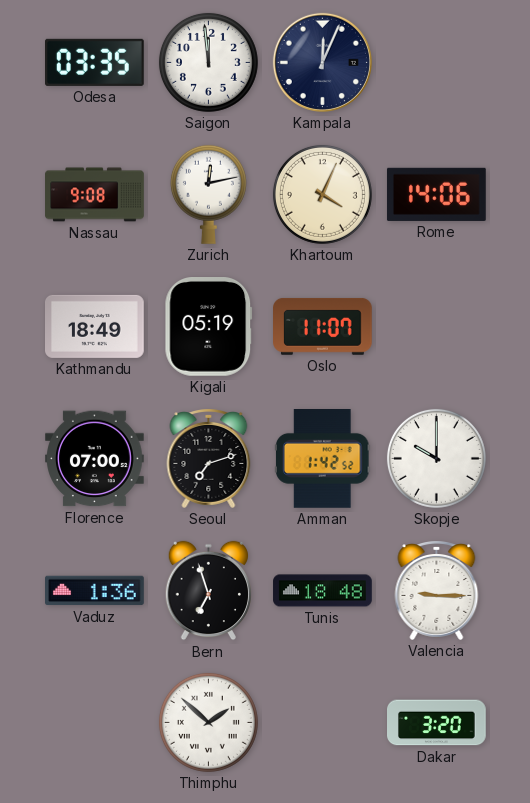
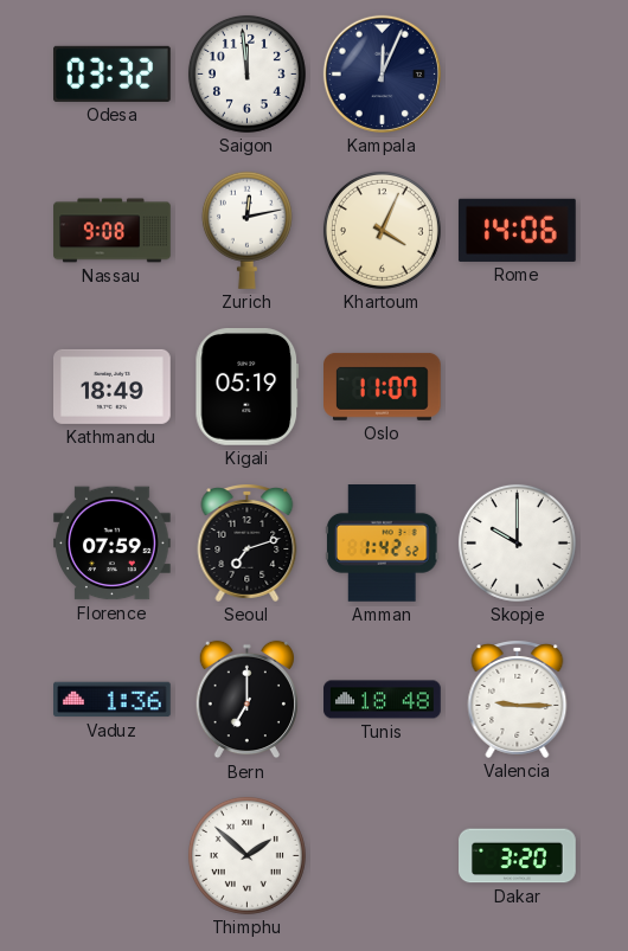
Odesa: 03:35 -> 03:32 (113, 73)
Florence: 07:00 -> 07:59 (113, 544)
Bern: 6:57 -> 7:00 (246, 700)
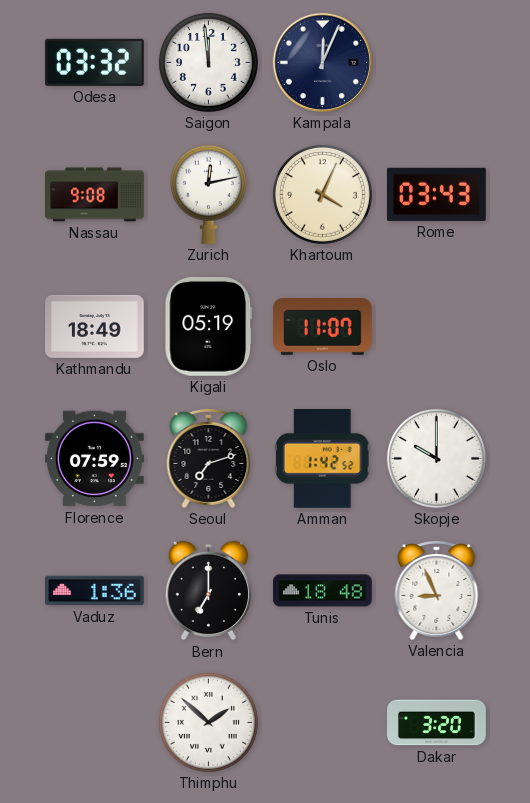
Rome: 14:06 -> 03:43 (436, 194)
Valencia: 9:15 -> 8:56 (437, 591)
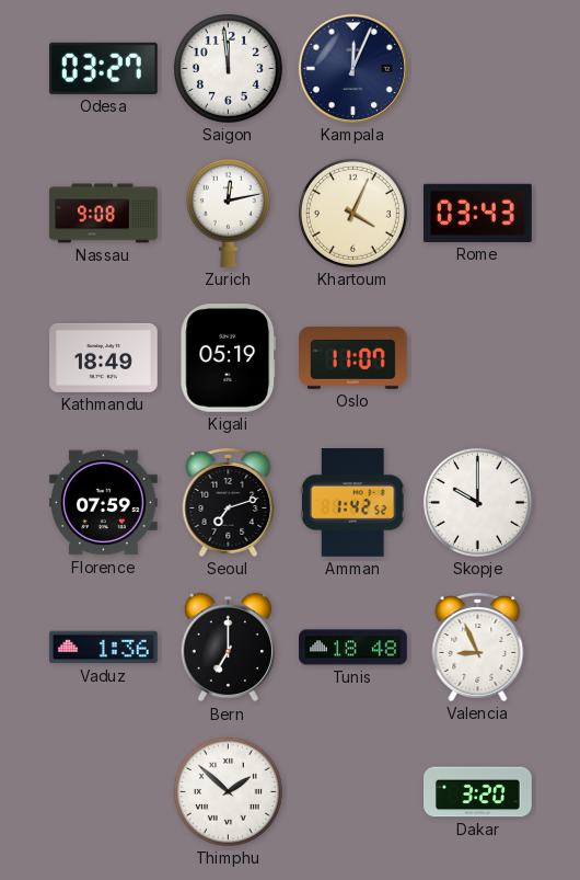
Odesa: 03:32 -> 03:27 (104, 68)
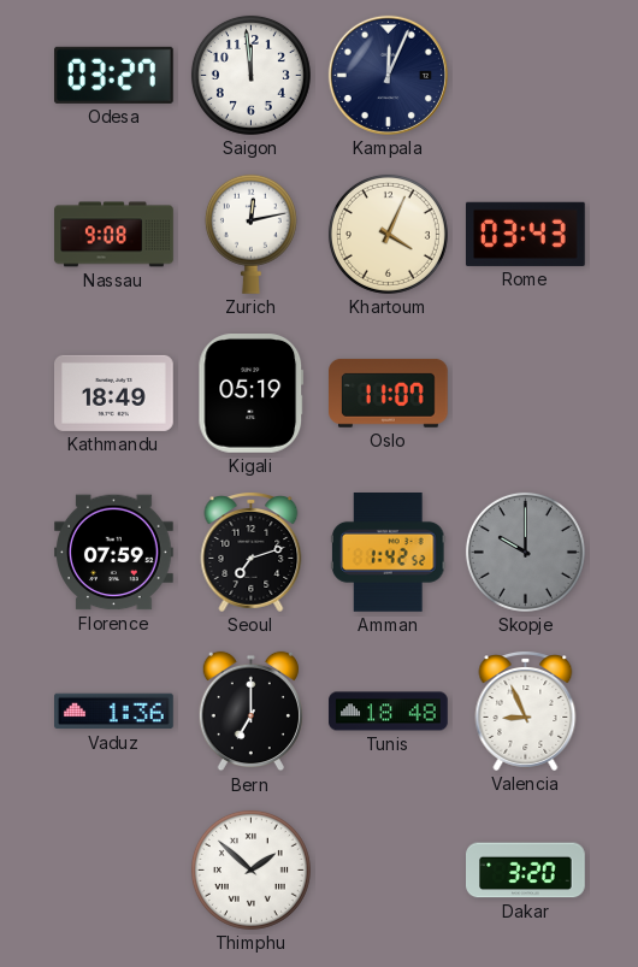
Skopje dial: white -> grey (525, 552)
